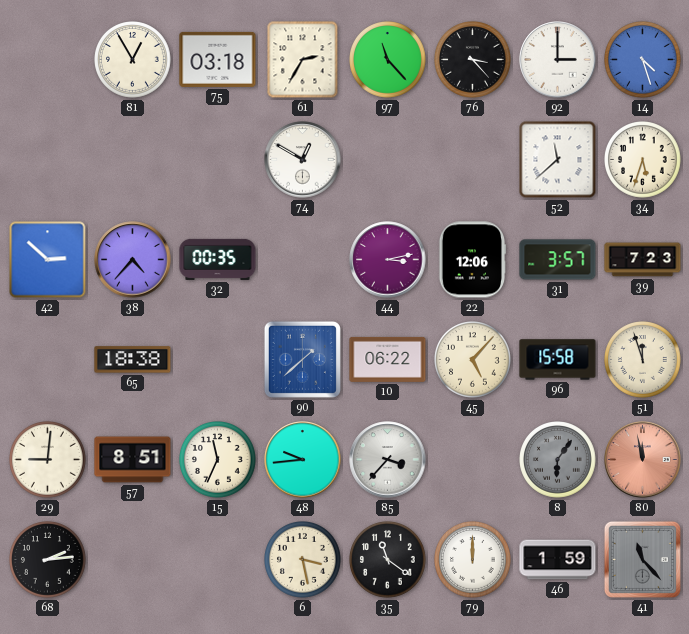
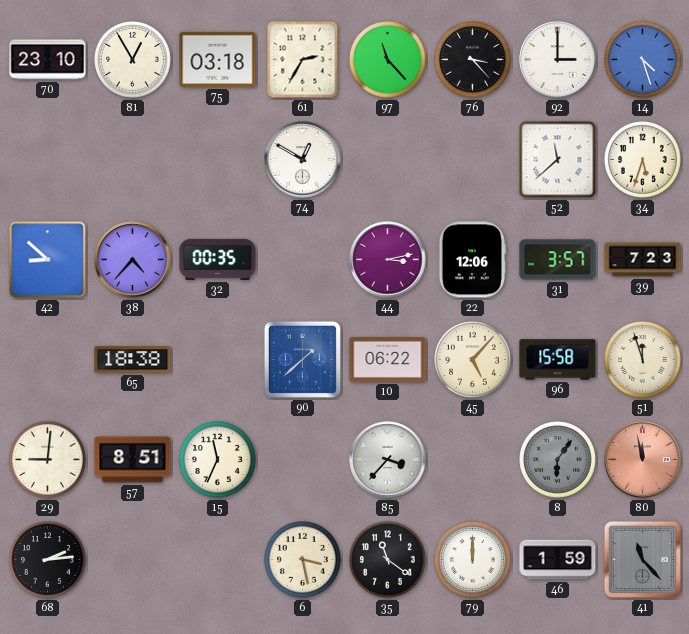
70: none -> 23:10 (48, 60)
42: 2:52 -> 8:52 (48, 260)
48: 9:44 -> none (303, 460)
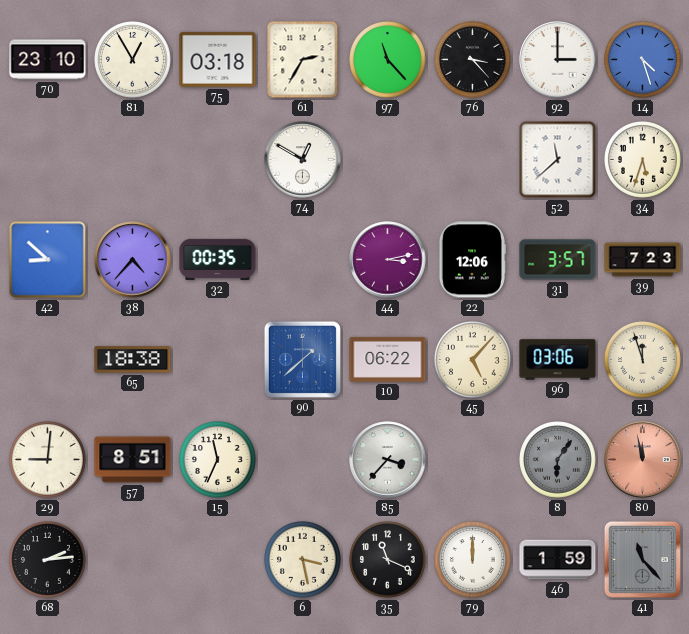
96: 15:58 -> 03:06 (558, 360)
35: 11:21 -> 11:19 (388, 560)
